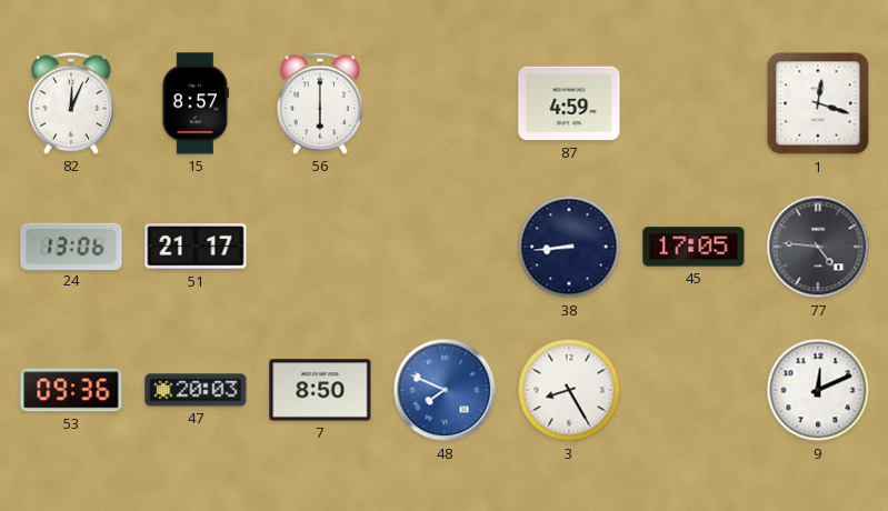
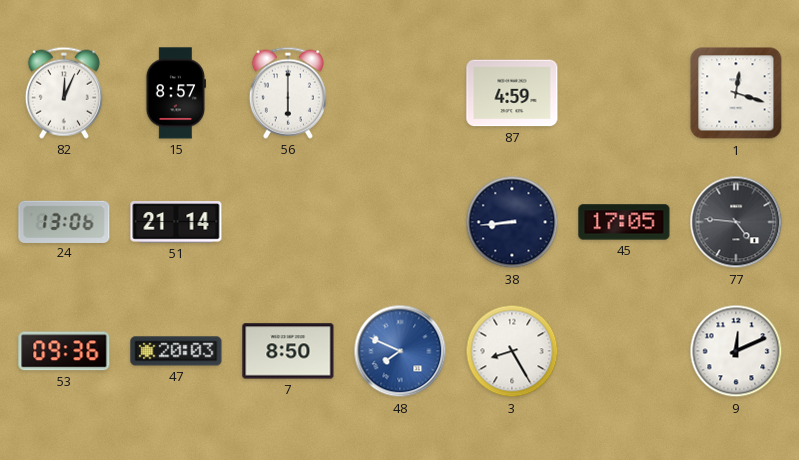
51: 21:17 -> 21:14 (176, 222)
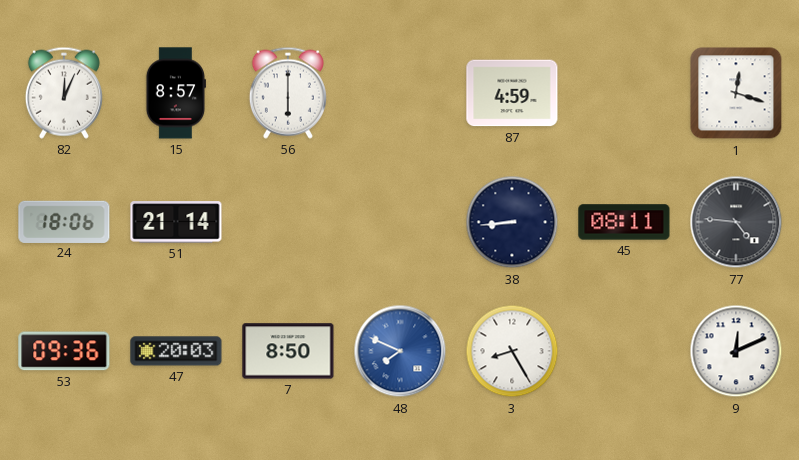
24: 13:06 -> 18:06 (64, 221)
45: 17:05 -> 08:11 (624, 222)
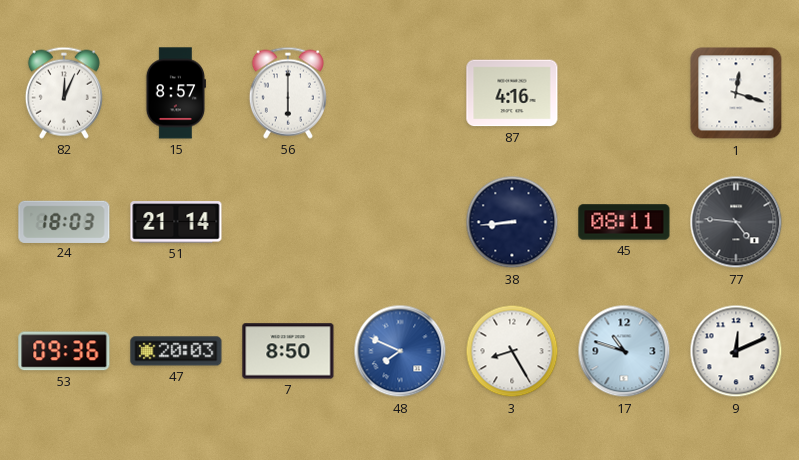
87: 4:59 -> 4:16 (512, 93)
24: 18:06 -> 18:03 (64, 221)
17: none -> 10:48 (624, 351)
